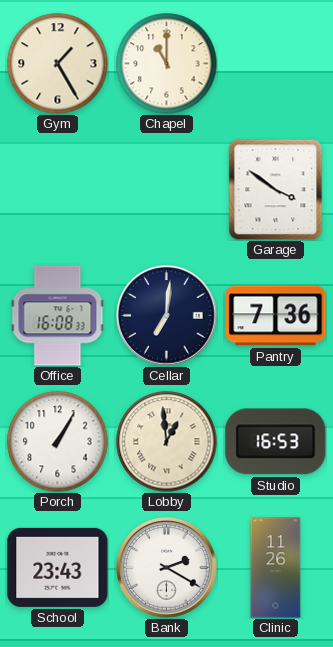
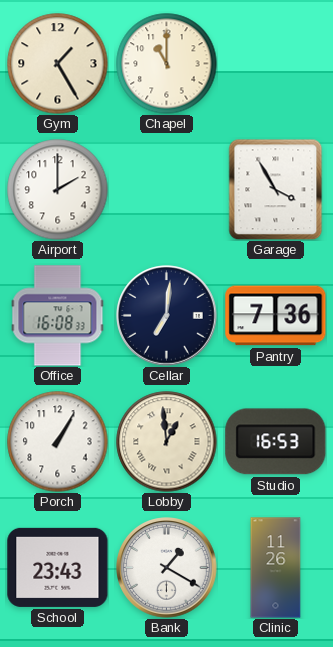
Airport: none -> 2:00 (58, 190)
Garage: 3:51 -> 3:55 (276, 189)
Bank: 2:20 -> 1:20 (167, 568)
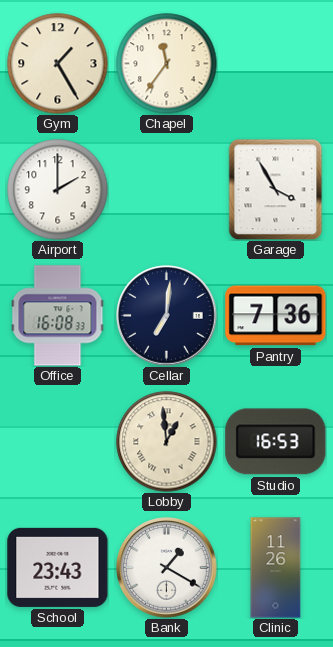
Chapel: 11:00 -> 11:36 (167, 64)
Porch: 1:05 -> none (58, 442)
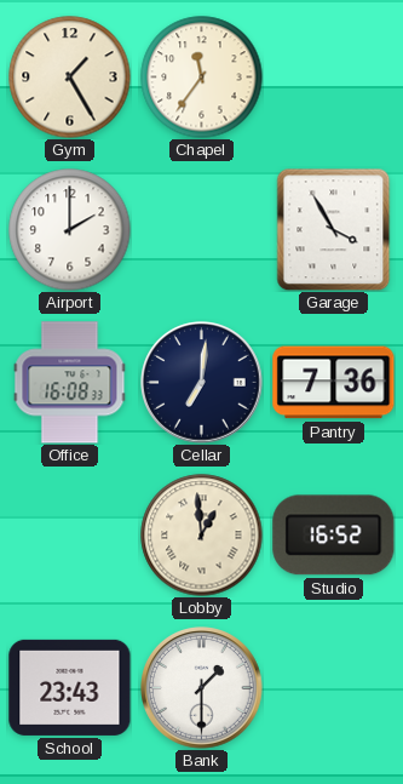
Studio: 16:53 -> 16:52 (334, 536)
Bank: 1:20 -> 1:30 (202, 688)
Clinic: 11:26 -> none (276, 568)
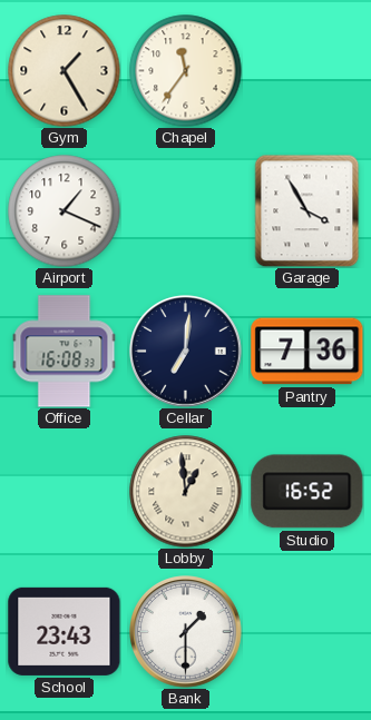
Airport: 2:00 -> 1:19 (65, 211)
